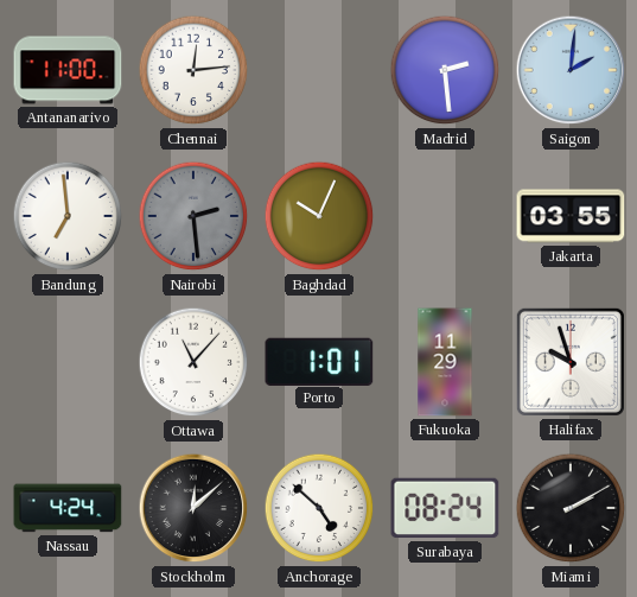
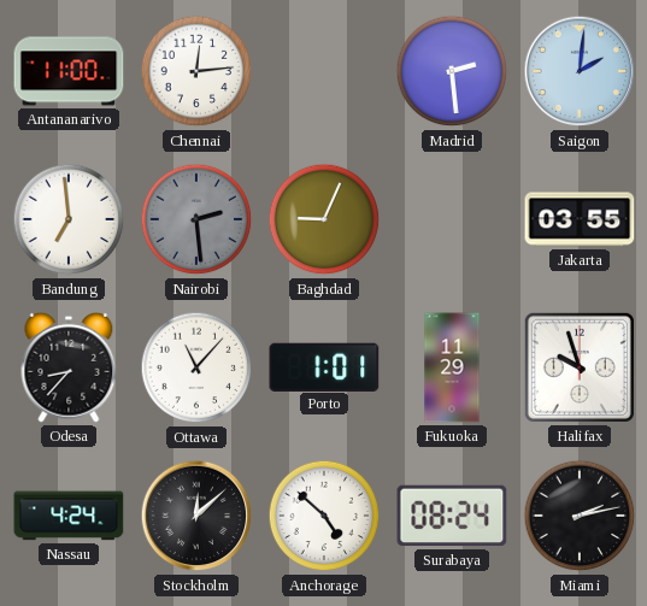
Baghdad: 10:04 -> 9:04 (324, 219)
Odesa: none -> 8:37 (69, 367)
Miami: 2:10 -> 2:13 (580, 516)
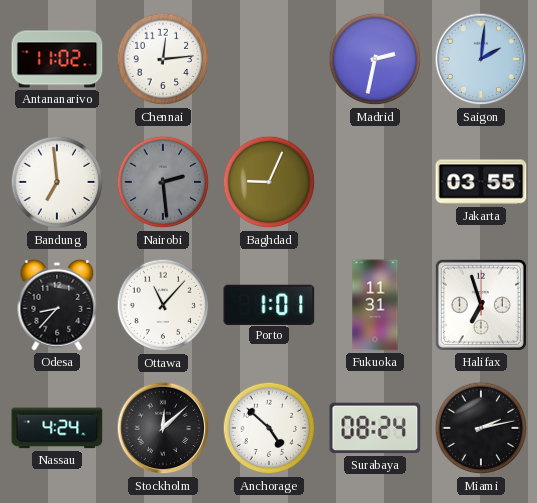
Antananarivo: 11:00 -> 11:02 (57, 59)
Madrid: 2:29 -> 2:32 (375, 59)
Fukuoka: 11:29 -> 11:31 (375, 305)
Halifax: 9:57 -> 6:57 (481, 305)
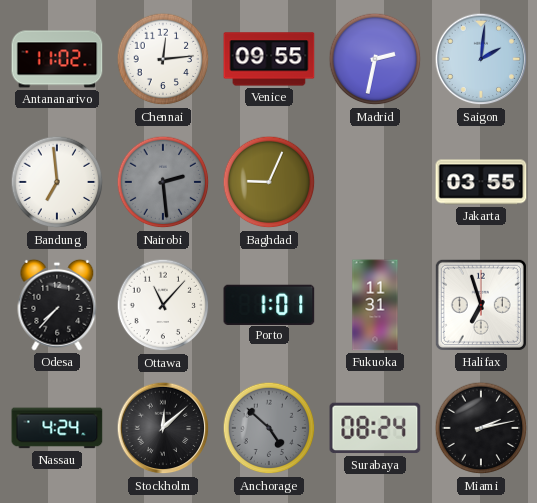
Venice: none -> 09:55 (269, 59)
Odesa: 8:37 -> 7:37 (57, 305)
Anchorage dial: white -> grey (269, 428)
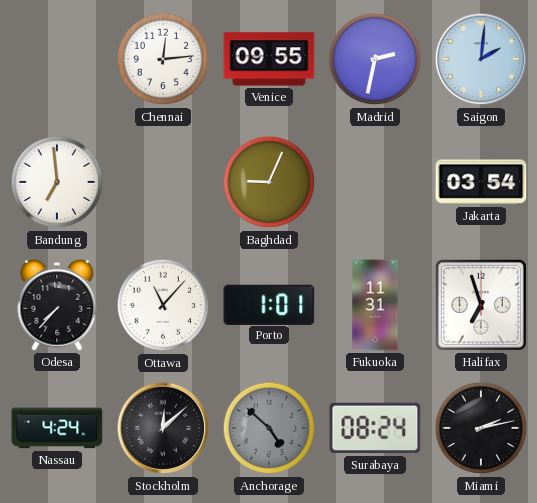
Antananarivo: 11:02 -> none (57, 59)
Nairobi: 2:29 -> none (163, 182)
Jakarta: 03:55 -> 03:54 (481, 182)
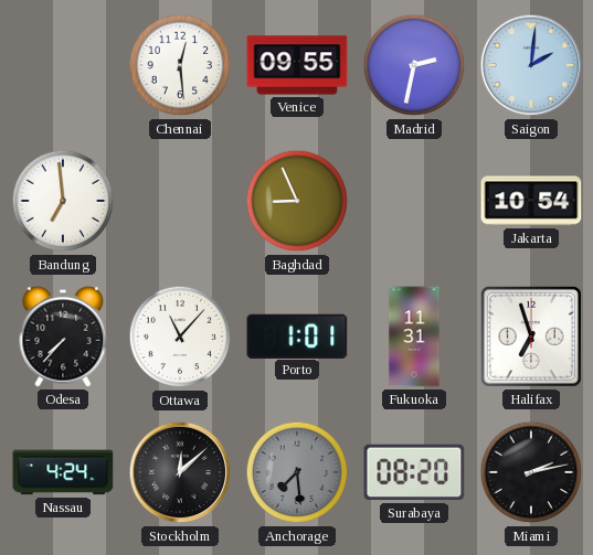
Chennai: 12:14 -> 12:29 (180, 65)
Baghdad: 9:04 -> 8:56 (297, 201)
Jakarta: 03:54 -> 10:54 (531, 201)
Anchorage: 4:52 -> 7:29 (297, 472)
Surabaya: 08:24 -> 08:20 (414, 472)
